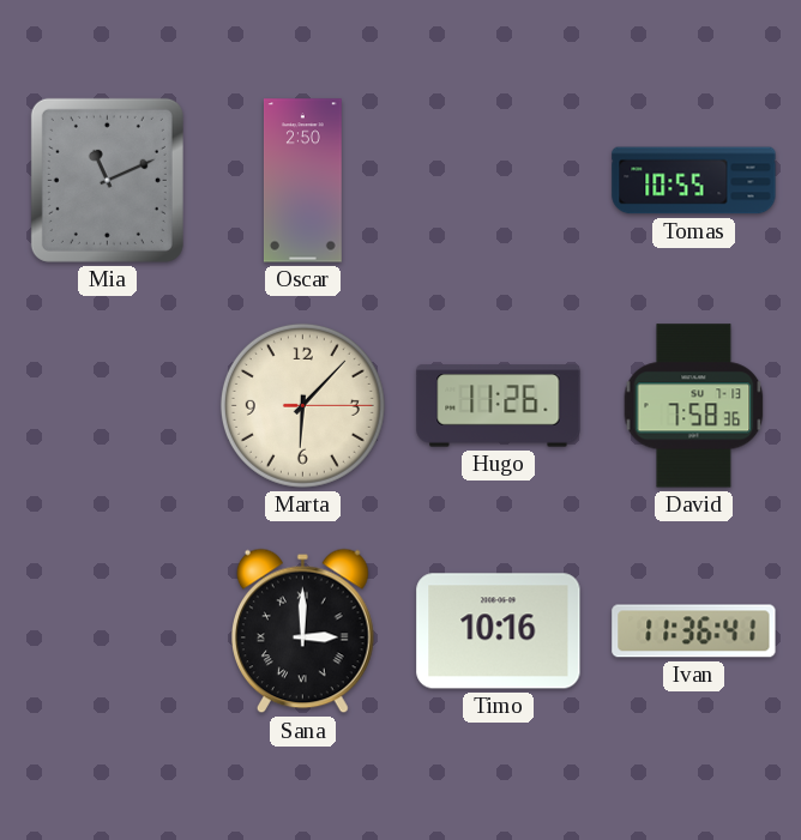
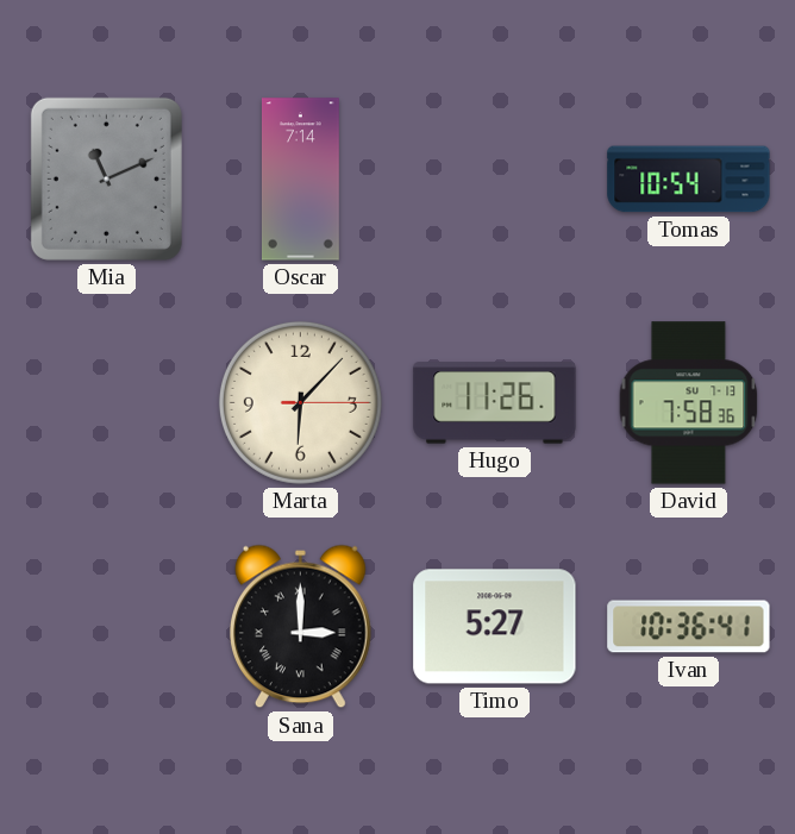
Oscar: 2:50 -> 7:14 (300, 180)
Tomas: 10:55 -> 10:54 (689, 180)
Timo: 10:16 -> 5:27 (495, 627)
Ivan: 11:36 -> 10:36 (689, 627)
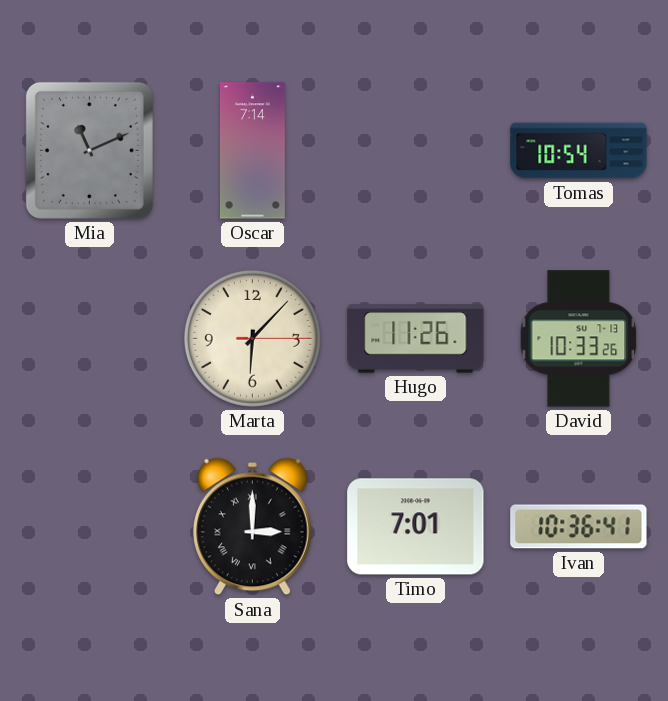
David: 7:58 -> 10:33 (579, 339)
Timo: 5:27 -> 7:01 (416, 527)
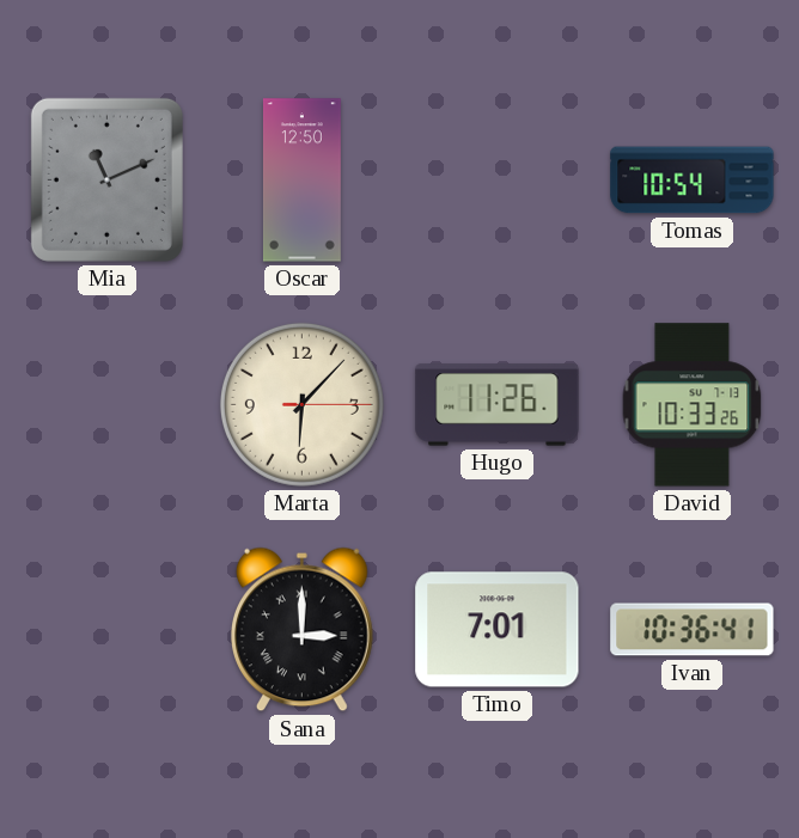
Oscar: 7:14 -> 12:50 (301, 181)
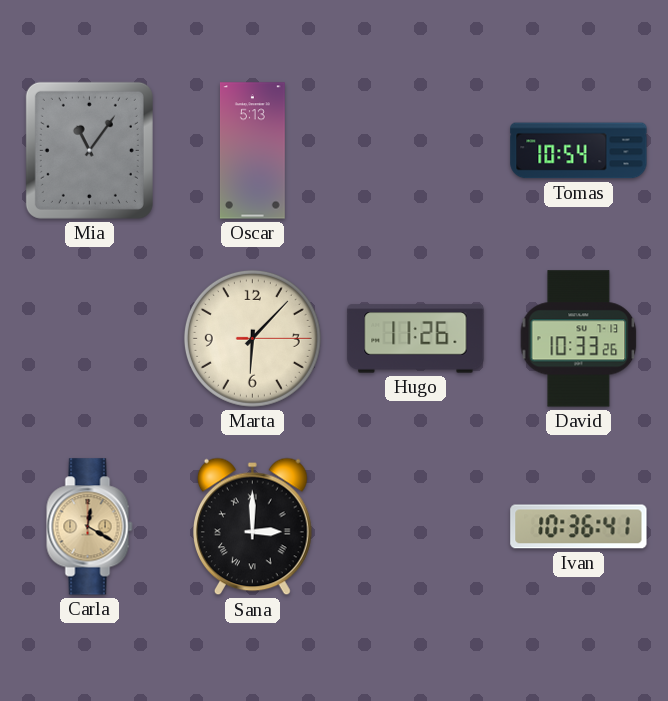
Mia: 11:11 -> 11:06 (89, 150)
Oscar: 12:50 -> 5:13 (252, 151)
Carla: none -> 12:20 (90, 527)
Timo: 7:01 -> none (498, 630)
